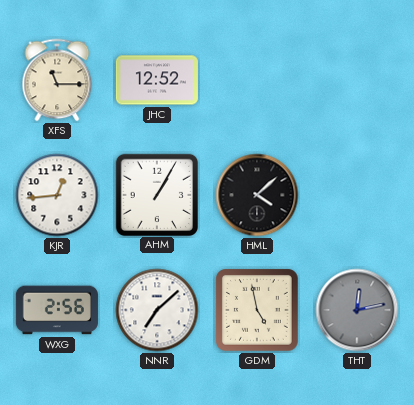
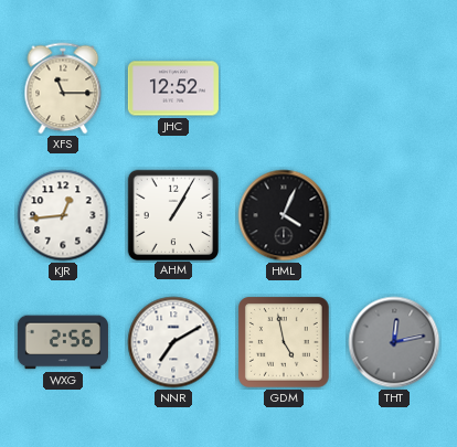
HML: 4:08 -> 4:04 (284, 215)
NNR: 7:08 -> 7:10 (173, 342)
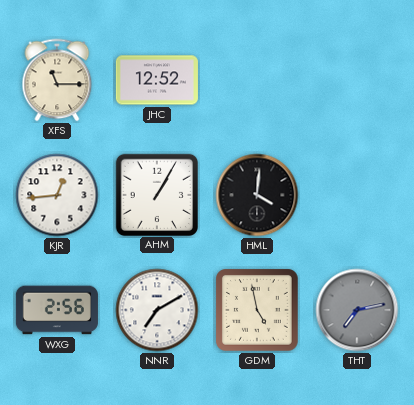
HML: 4:04 -> 4:01 (257, 195)
THT: 12:13 -> 7:13 (357, 310)
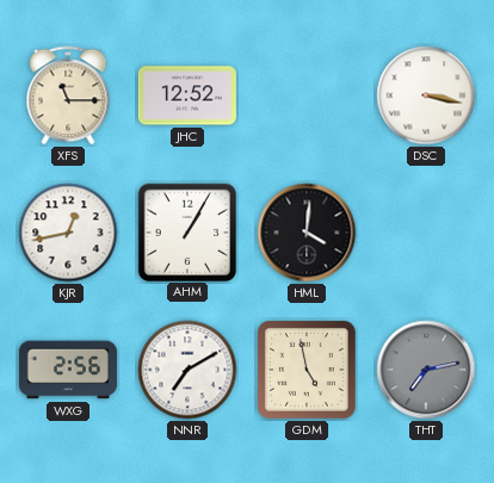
DSC: none -> 3:17 (426, 95)
KJR: 12:44 -> 12:43 (68, 233)
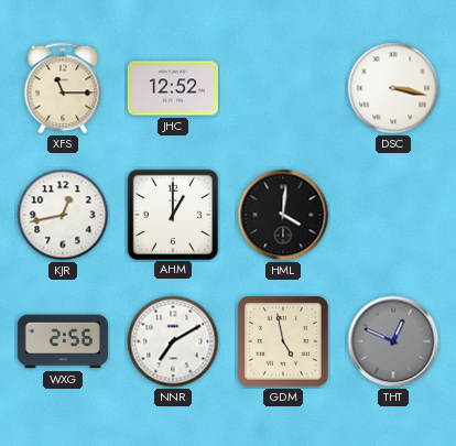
AHM: 1:05 -> 1:00 (172, 214)
THT: 7:13 -> 12:49 (393, 341)
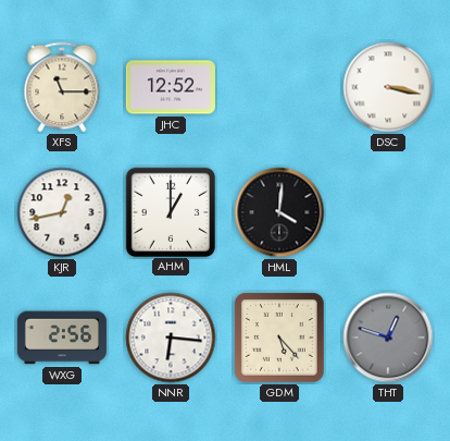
NNR: 7:10 -> 6:16 (171, 338)
GDM: 4:58 -> 5:23 (280, 339)
THT: 12:49 -> 12:48 (388, 338)
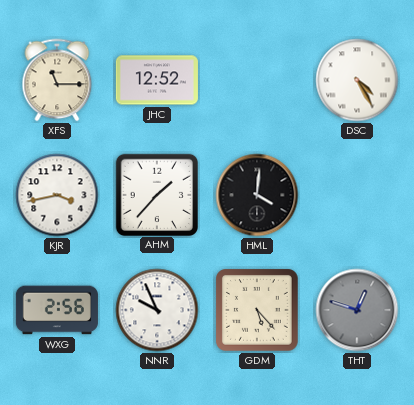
DSC: 3:17 -> 4:25 (357, 80)
KJR: 12:43 -> 3:43 (57, 195)
AHM: 1:00 -> 1:37 (156, 194)
NNR: 6:16 -> 9:56 (157, 310)
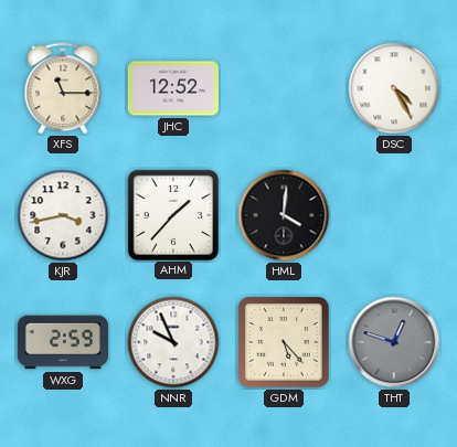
WXG: 2:56 -> 2:59 (63, 342)
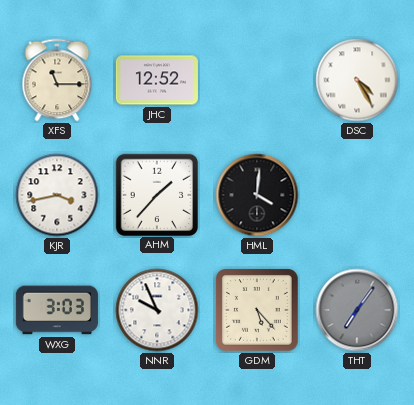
WXG: 2:59 -> 3:03 (57, 310)
THT: 12:48 -> 7:06 (357, 310)
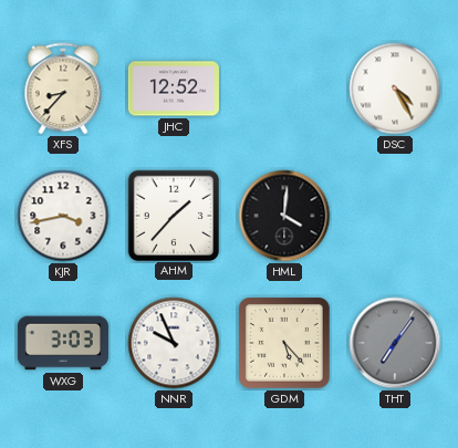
XFS: 11:15 -> 8:37 (63, 88)
